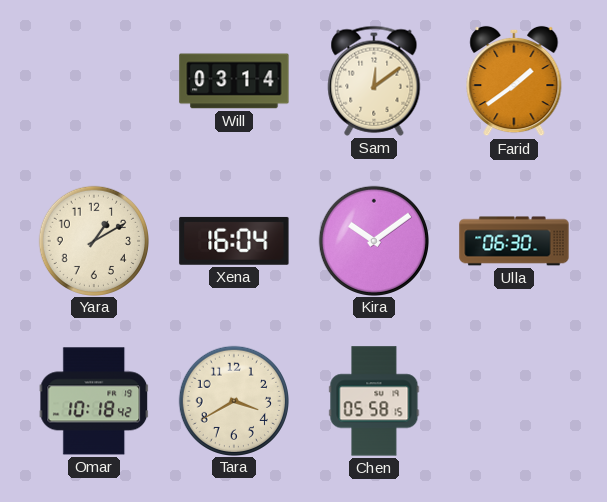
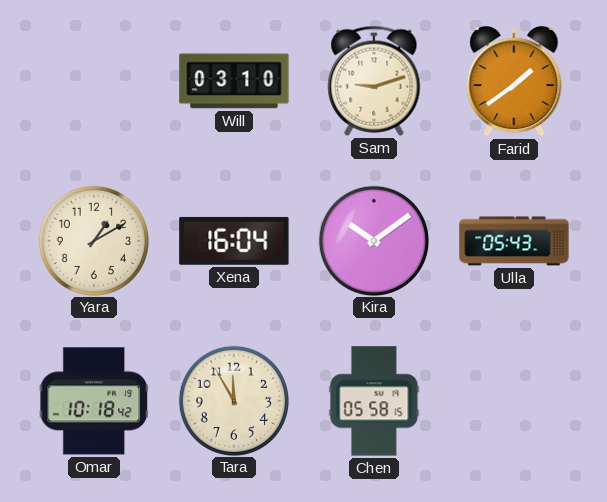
Will: 03:14 -> 03:10 (234, 81)
Sam: 12:09 -> 9:12 (374, 81)
Ulla: 06:30 -> 05:43 (514, 241)
Tara: 3:40 -> 11:55 (233, 400)
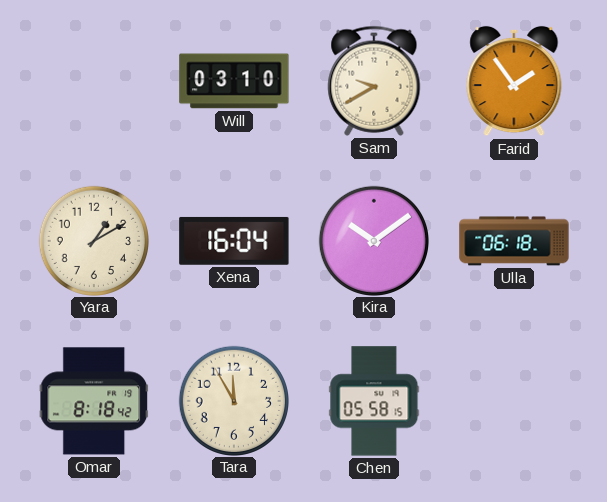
Sam: 9:12 -> 9:40 (374, 81)
Farid: 1:39 -> 1:54 (514, 81)
Ulla: 05:43 -> 06:18 (514, 241)
Omar: 10:18 -> 8:18 (94, 401)
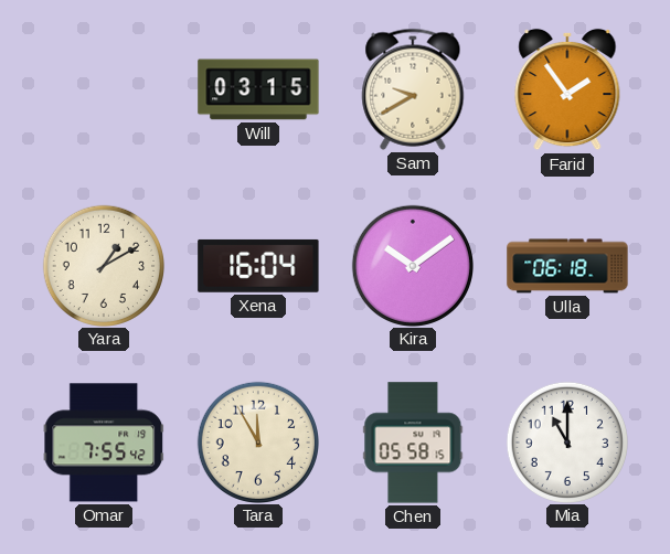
Will: 03:10 -> 03:15 (258, 89)
Omar: 8:18 -> 7:55 (104, 443)
Mia: none -> 11:00 (566, 441)
